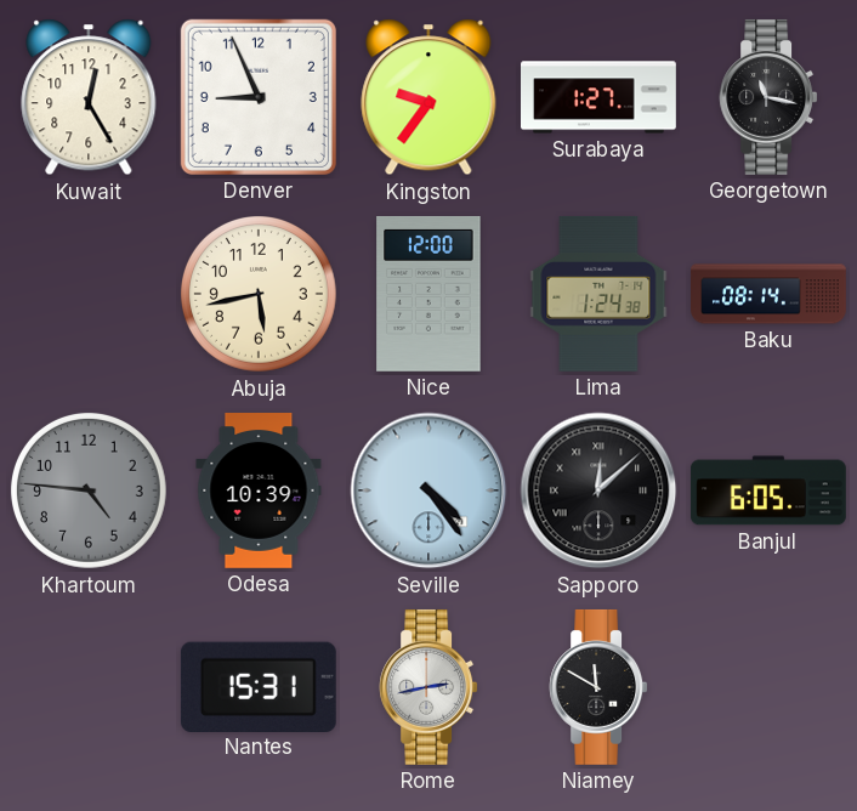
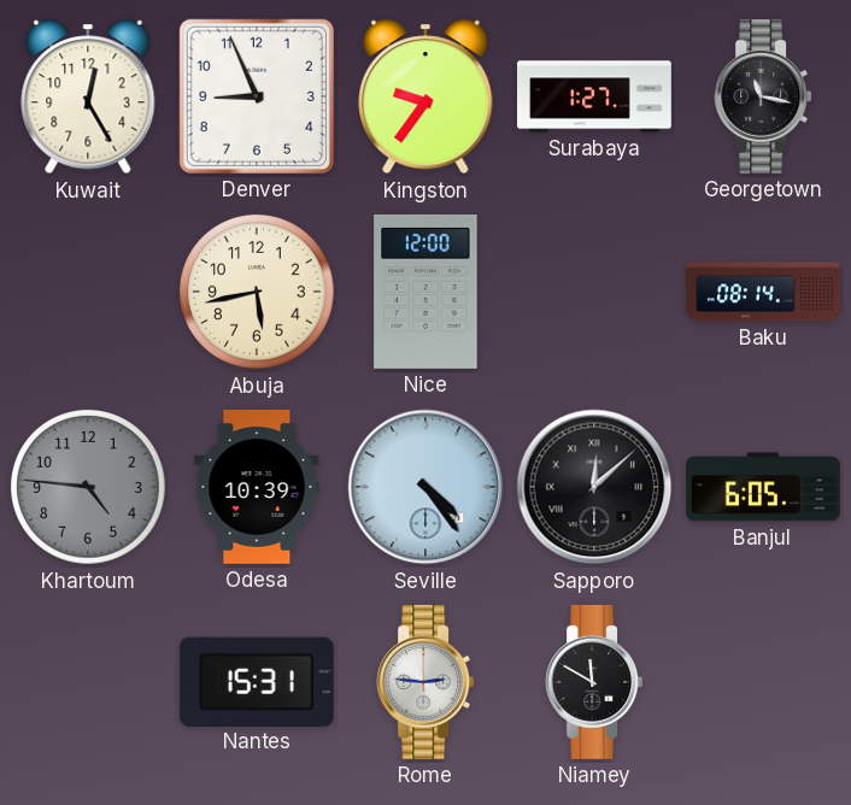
Lima: 1:24 -> none (598, 294)
Rome: 2:43 -> 2:46 (425, 682)
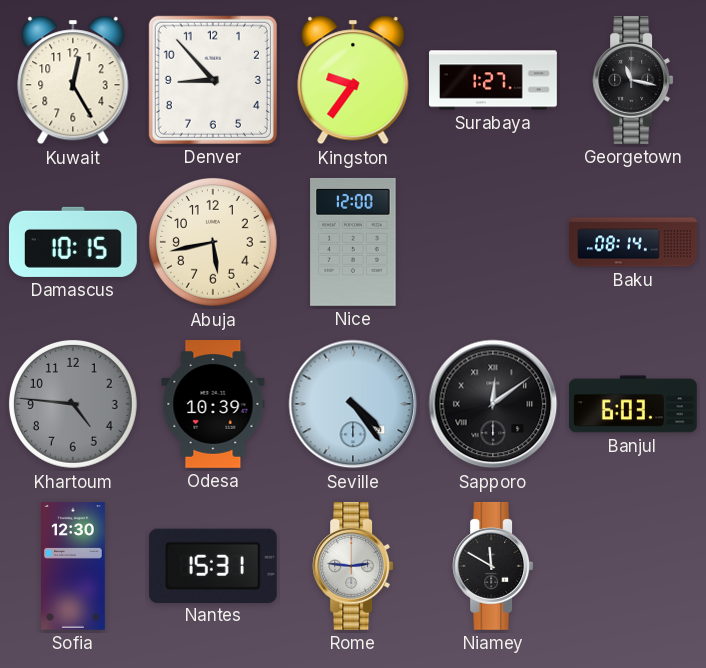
Denver: 8:56 -> 8:53 (213, 80)
Damascus: none -> 10:15 (73, 242)
Sapporo: 12:08 -> 12:09 (493, 404)
Banjul: 6:05 -> 6:03 (633, 404)
Sofia: none -> 12:30 (74, 567)
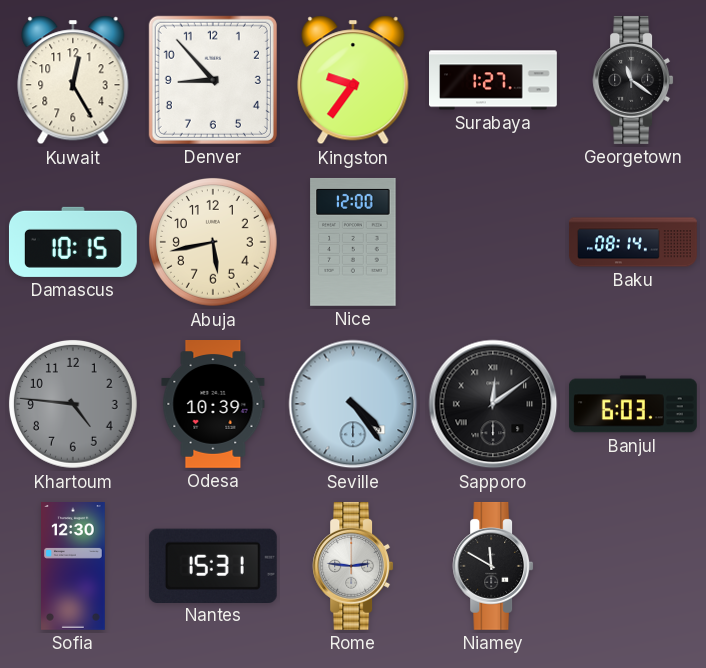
Georgetown: 11:17 -> 11:21 (633, 80)
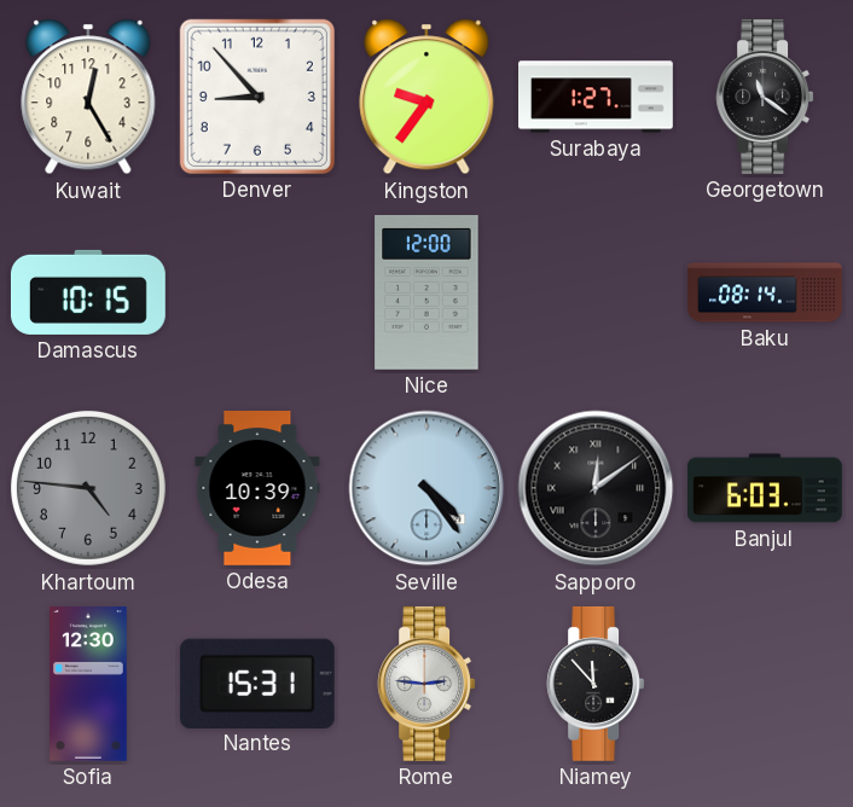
Abuja: 5:43 -> none (213, 242)
Niamey: 11:50 -> 11:53 (596, 684)
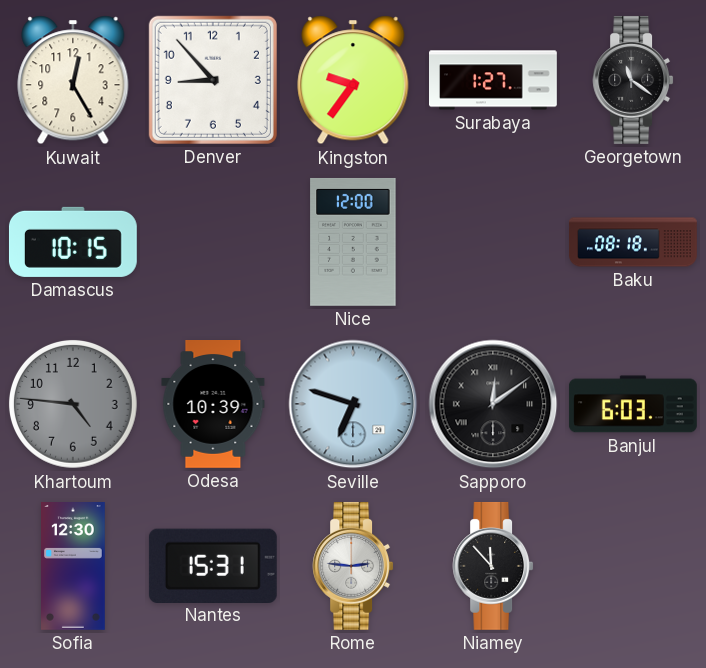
Baku: 08:14 -> 08:18 (634, 242)
Seville: 4:24 -> 6:48 (353, 404)
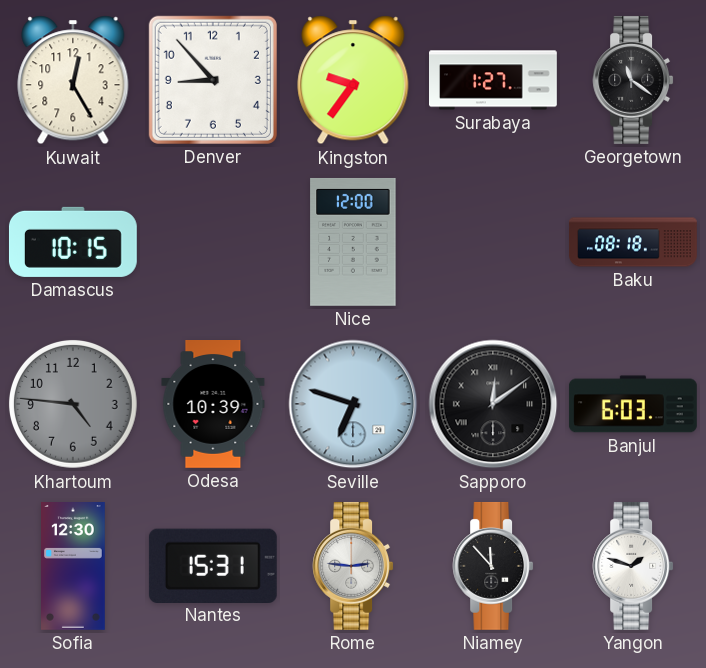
Yangon: none -> 1:48 (633, 566)
